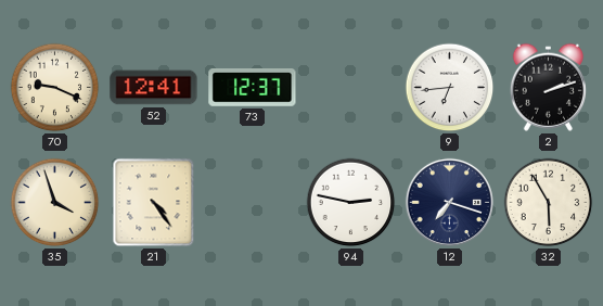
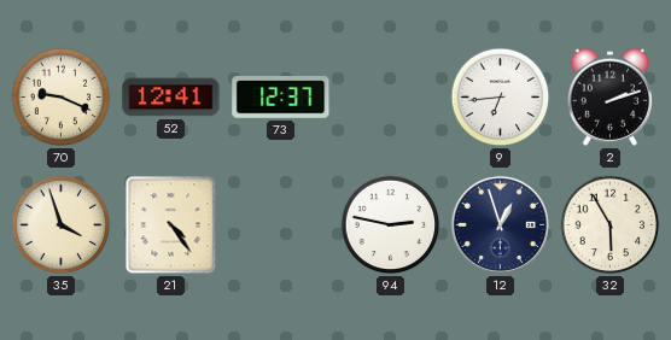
12: 7:18 -> 12:57 (500, 224)
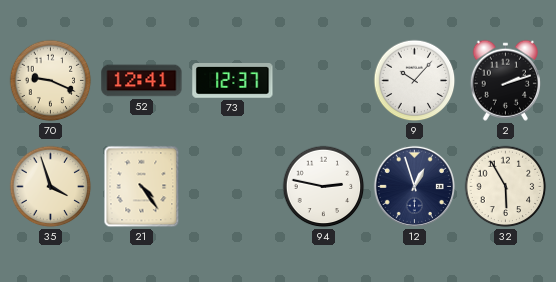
9: 6:44 -> 10:07 (415, 81)
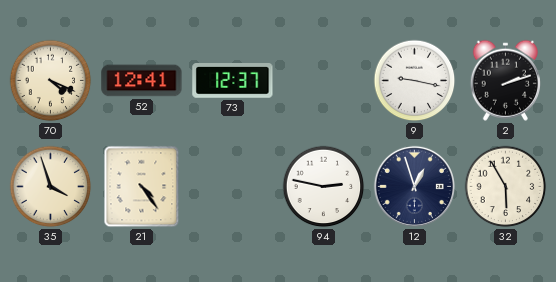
70: 9:19 -> 4:19 (51, 81)
9: 10:07 -> 9:17 (415, 81)
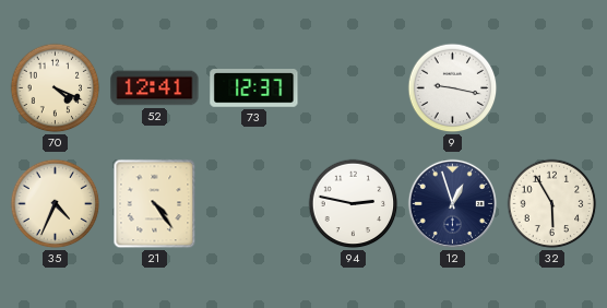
2: 2:12 -> none (505, 80)
35: 3:57 -> 4:34 (56, 204)
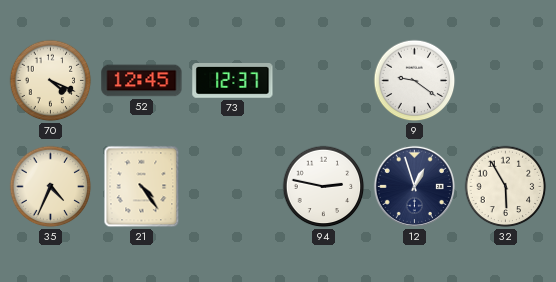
52: 12:41 -> 12:45 (142, 81)
9: 9:17 -> 9:21 (415, 81)
